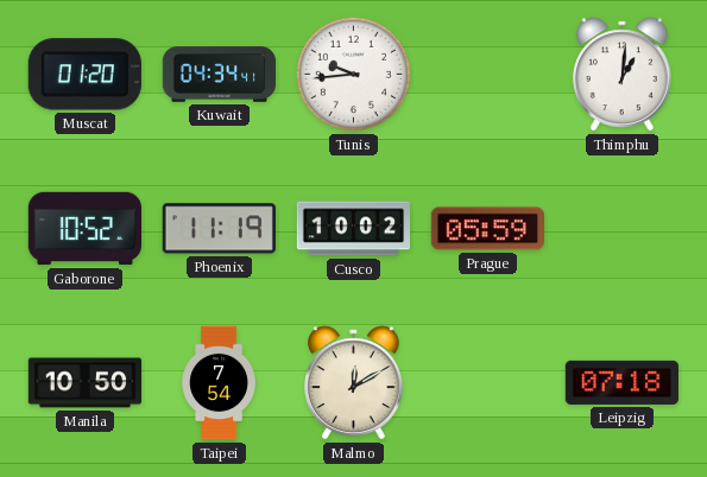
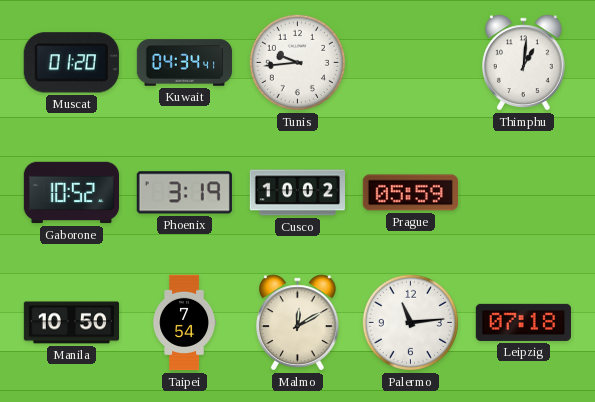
Phoenix: 11:19 -> 3:19 (184, 193)
Palermo: none -> 11:14 (410, 322)
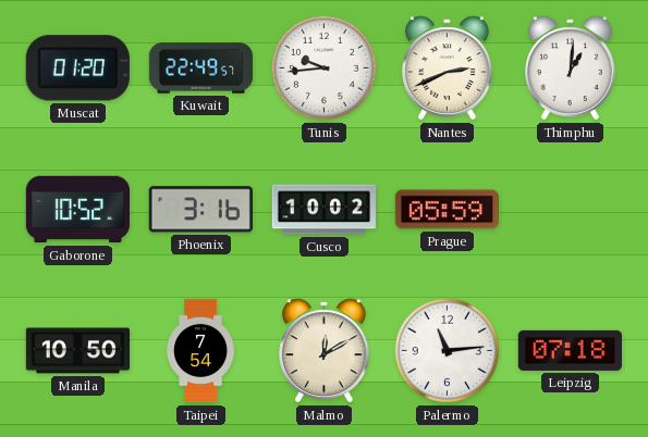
Kuwait: 04:34 -> 22:49 (201, 68)
Nantes: none -> 2:41 (448, 68)
Phoenix: 3:19 -> 3:16 (200, 210)
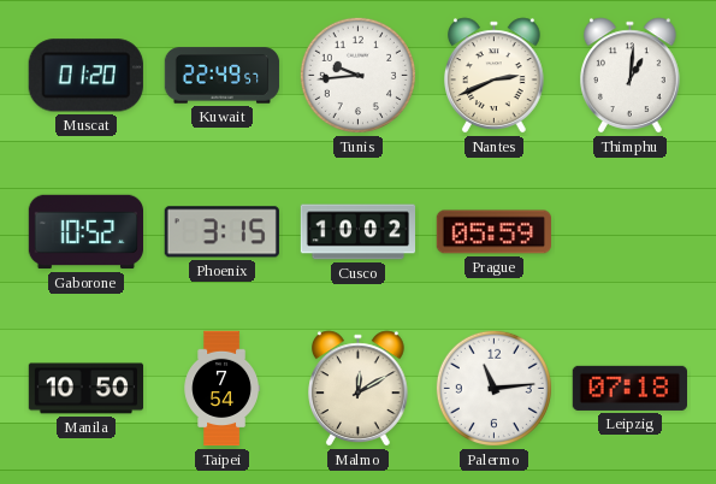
Phoenix: 3:16 -> 3:15 (221, 232)
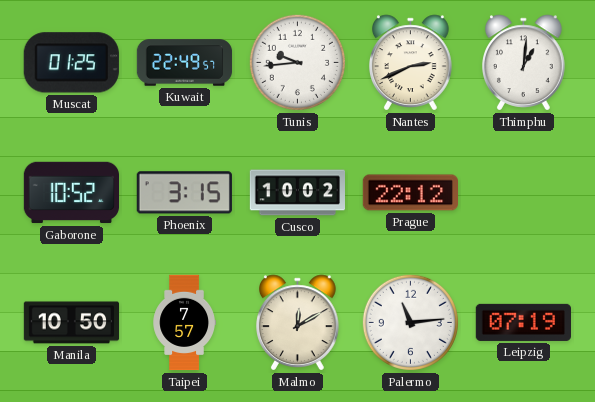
Muscat: 01:20 -> 01:25 (71, 63)
Prague: 05:59 -> 22:12 (410, 193)
Taipei: 7:54 -> 7:57 (184, 323)
Leipzig: 07:18 -> 07:19 (523, 322)
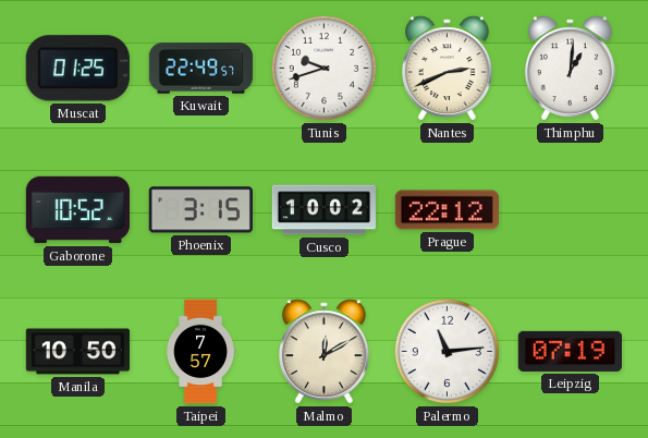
Tunis: 9:44 -> 9:42 (323, 68)
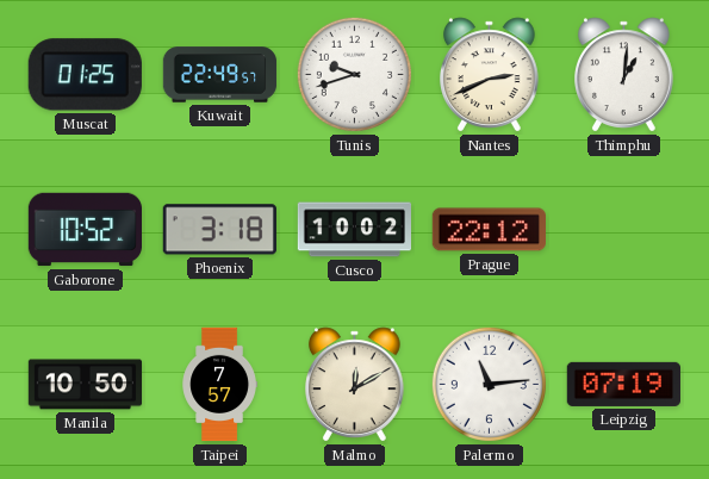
Phoenix: 3:15 -> 3:18 (219, 230)
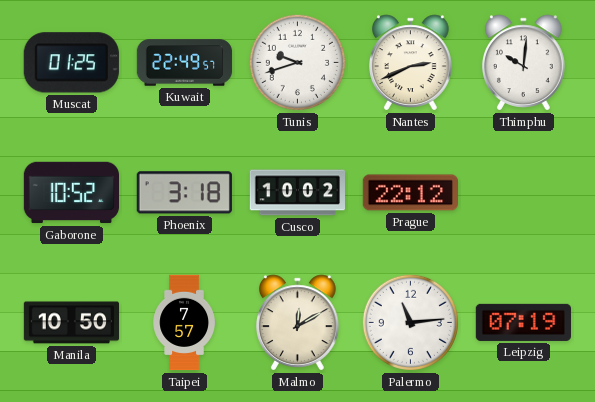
Thimphu: 1:01 -> 10:01 (524, 63)
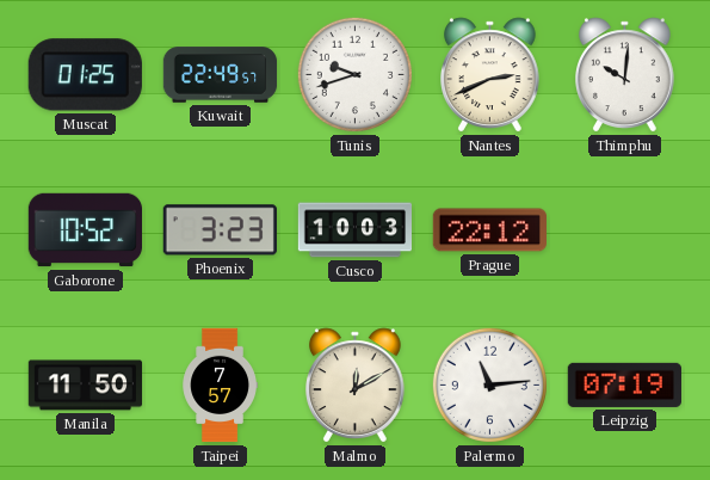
Phoenix: 3:18 -> 3:23 (220, 230)
Cusco: 10:02 -> 10:03 (354, 230)
Manila: 10:50 -> 11:50 (86, 386)
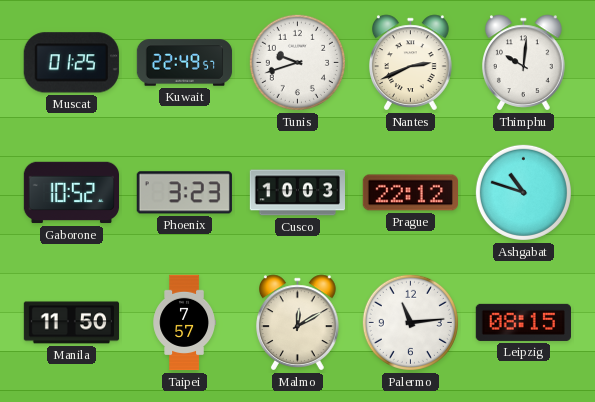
Ashgabat: none -> 10:48 (523, 192)
Leipzig: 07:19 -> 08:15 (523, 322)
